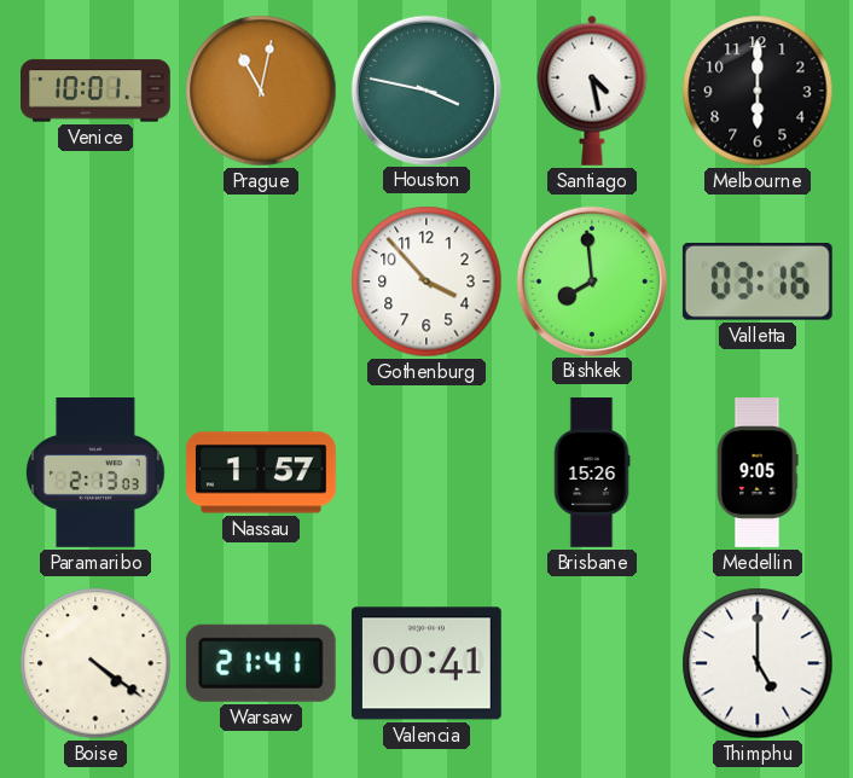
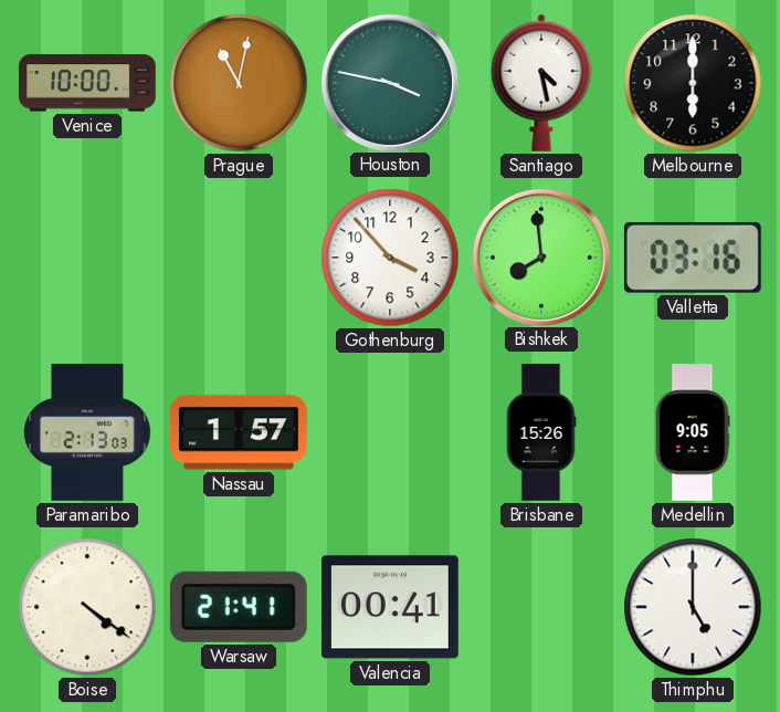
Venice: 10:01 -> 10:00 (88, 83)
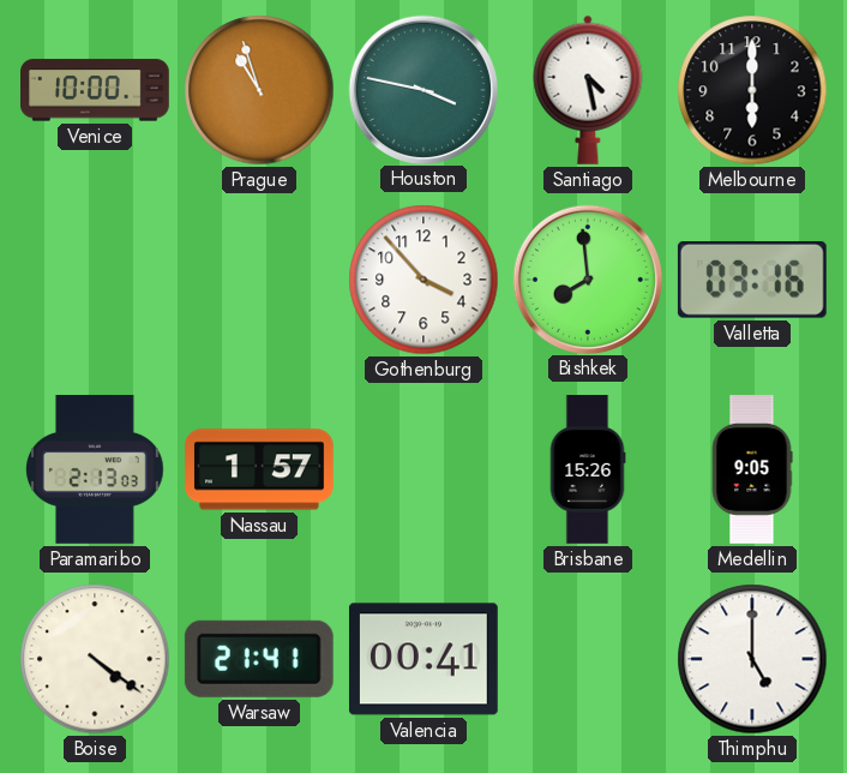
Prague: 11:02 -> 10:57 (259, 90)
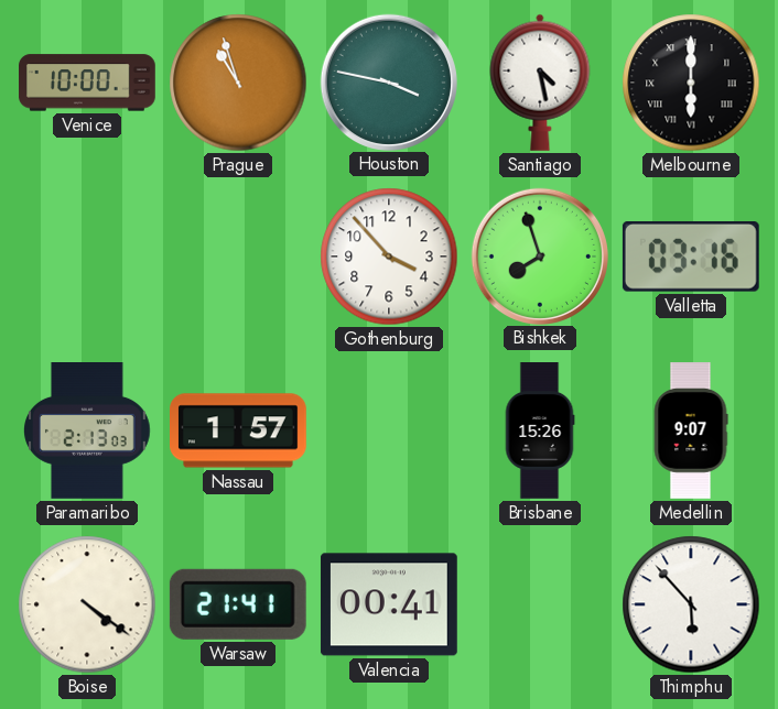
Melbourne numerals: Arabic -> Roman (691, 83)
Bishkek: 7:59 -> 7:57 (539, 255)
Medellin: 9:05 -> 9:07 (691, 430)
Thimphu: 5:00 -> 5:53 (691, 604)
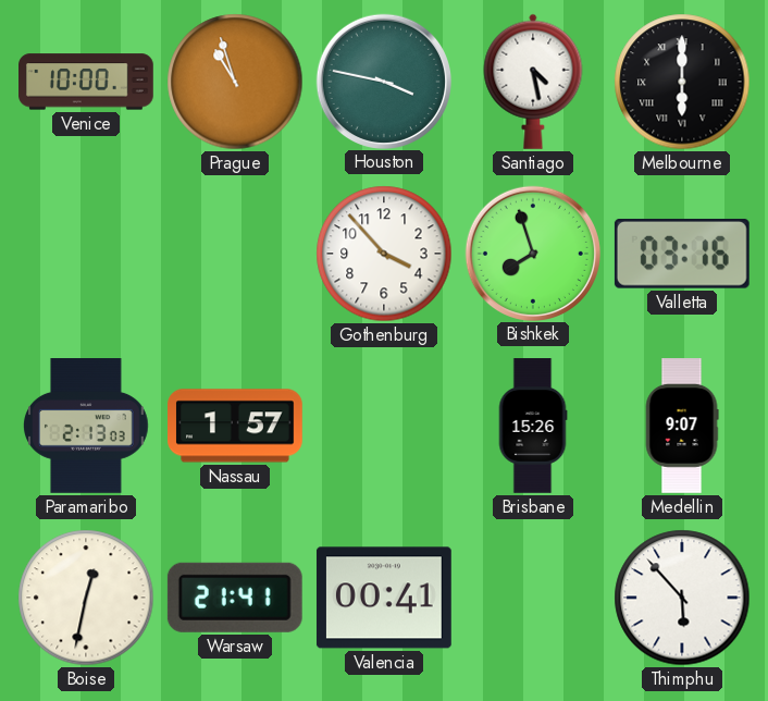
Boise: 4:21 -> 12:32 (86, 598)
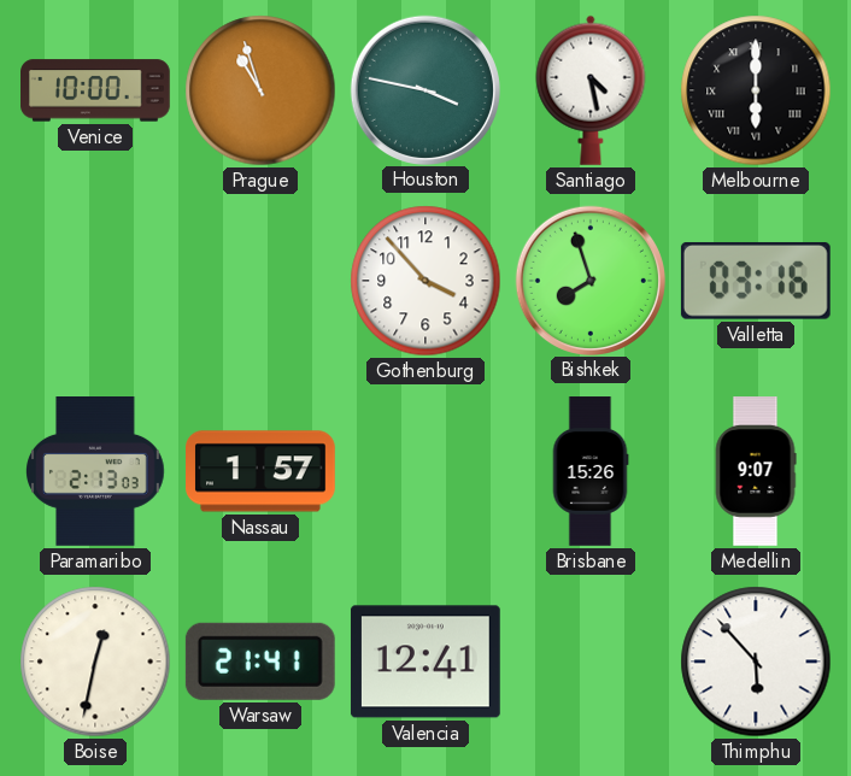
Valencia: 00:41 -> 12:41 (425, 662)
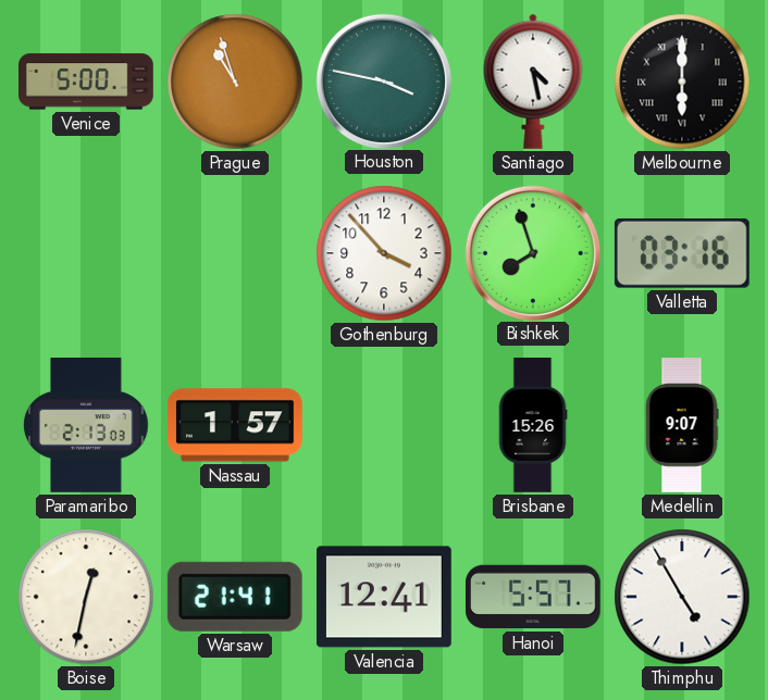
Venice: 10:00 -> 5:00 (87, 82)
Hanoi: none -> 5:57 (533, 597)
Thimphu: 5:53 -> 4:55 (682, 597)
